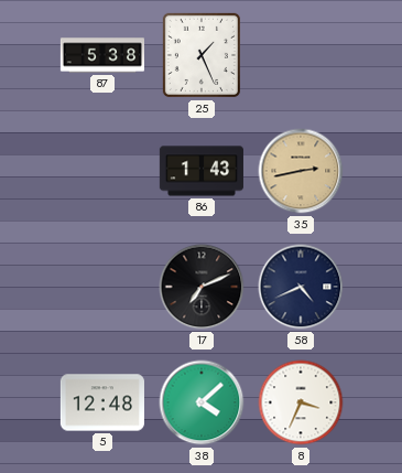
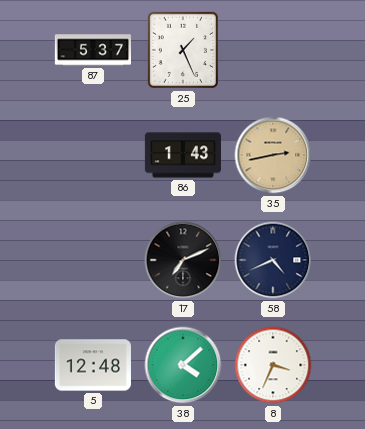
87: 5:38 -> 5:37 (92, 50)
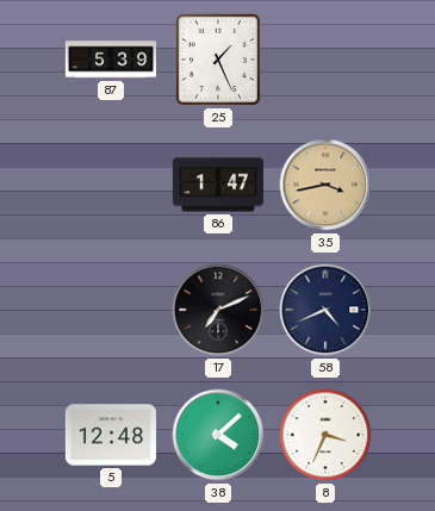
87: 5:37 -> 5:39 (110, 60)
86: 1:43 -> 1:47 (218, 185)
35: 2:43 -> 3:43 (325, 185)
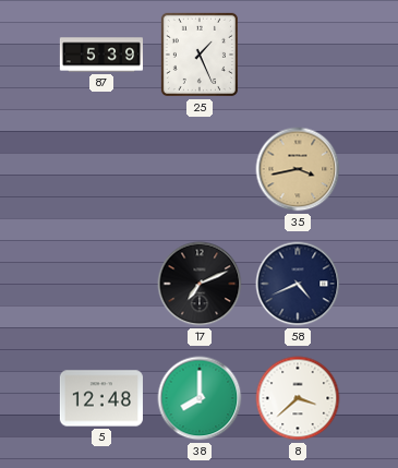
86: 1:47 -> none (218, 185)
38: 4:08 -> 8:00 (200, 398)
8: 3:34 -> 3:38 (298, 398)
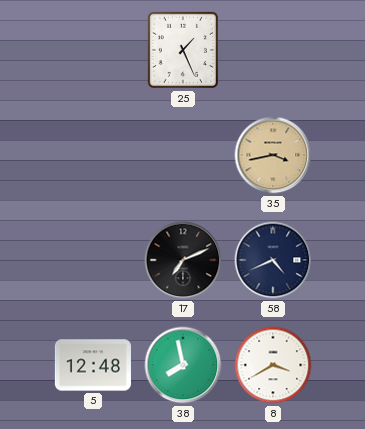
87: 5:39 -> none (100, 55)
38: 8:00 -> 7:58 (183, 365)
8: 3:38 -> 3:40 (273, 365)
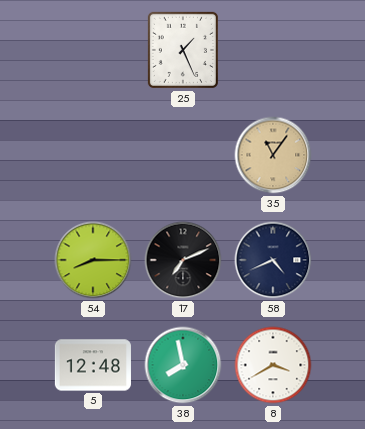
35: 3:43 -> 11:06 (273, 155)
54: none -> 8:15 (93, 260)
